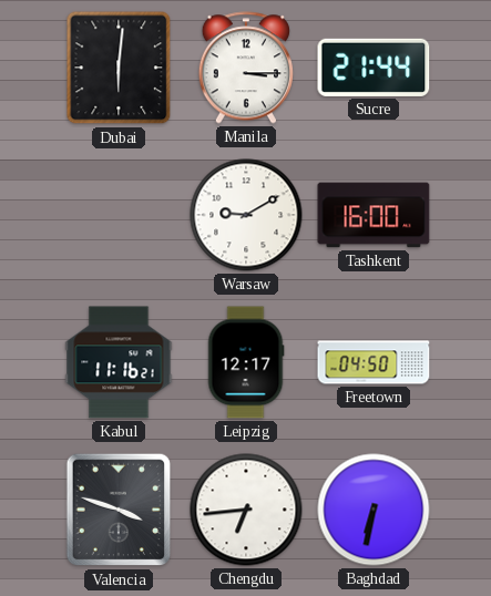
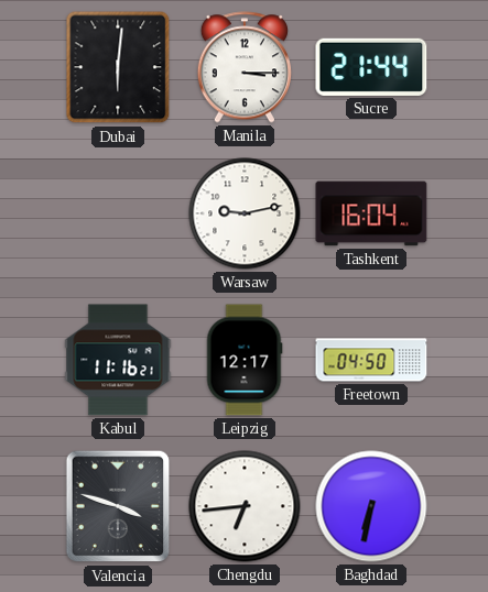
Warsaw: 9:10 -> 9:13 (245, 213)
Tashkent: 16:00 -> 16:04 (371, 213)
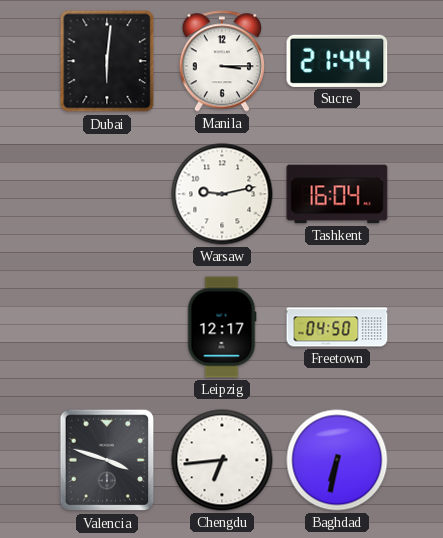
Kabul: 11:16 -> none (118, 360)
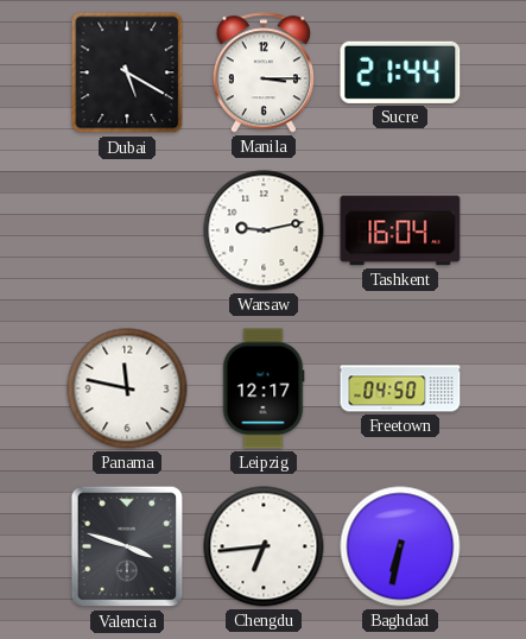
Dubai: 6:01 -> 5:20 (127, 72)
Panama: none -> 11:47 (127, 388)
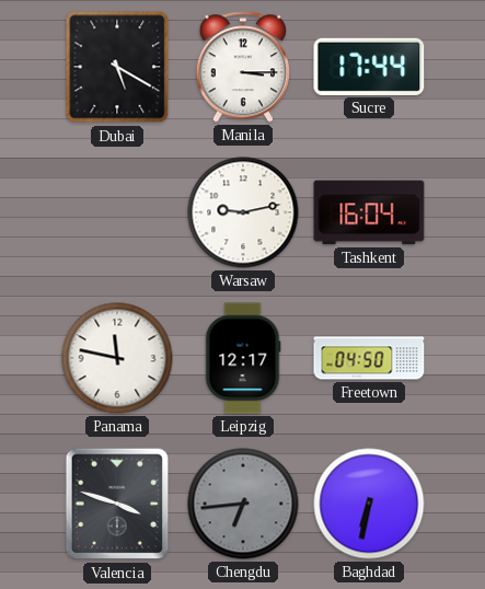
Sucre: 21:44 -> 17:44 (369, 67)
Chengdu dial: white -> grey (243, 504)
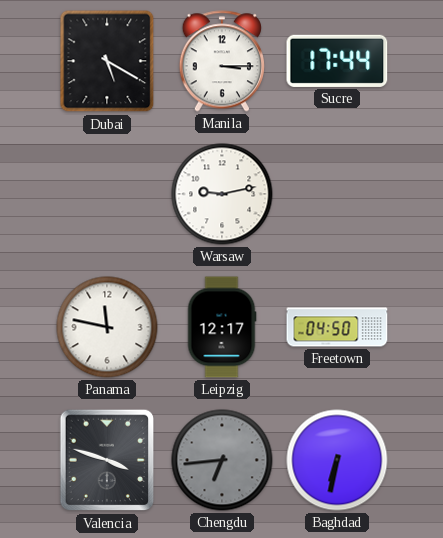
Tashkent: 16:04 -> none (369, 212)
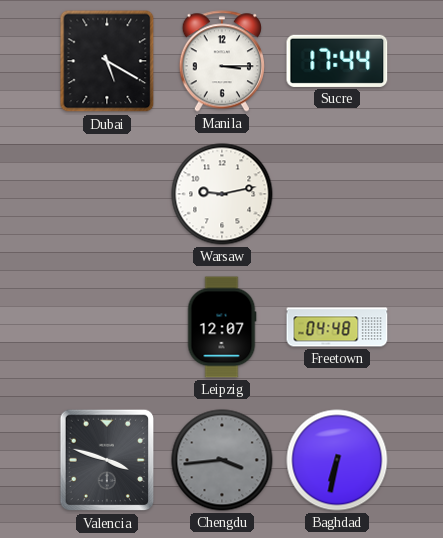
Panama: 11:47 -> none (107, 327)
Leipzig: 12:17 -> 12:07 (222, 327)
Freetown: 04:50 -> 04:48 (337, 327)
Chengdu: 6:44 -> 3:44 (222, 460)
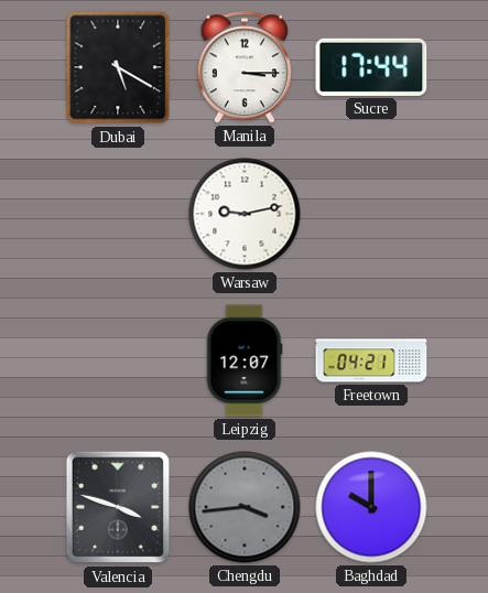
Freetown: 04:48 -> 04:21 (371, 360)
Baghdad: 6:32 -> 10:00 (371, 507)
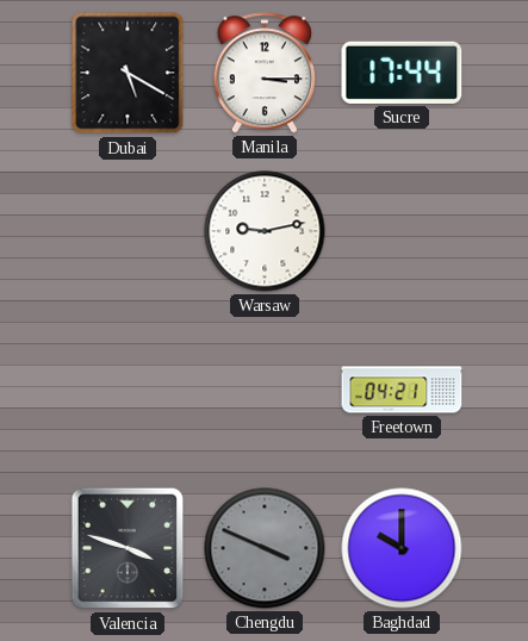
Leipzig: 12:07 -> none (245, 360)
Chengdu: 3:44 -> 3:49 (265, 548)
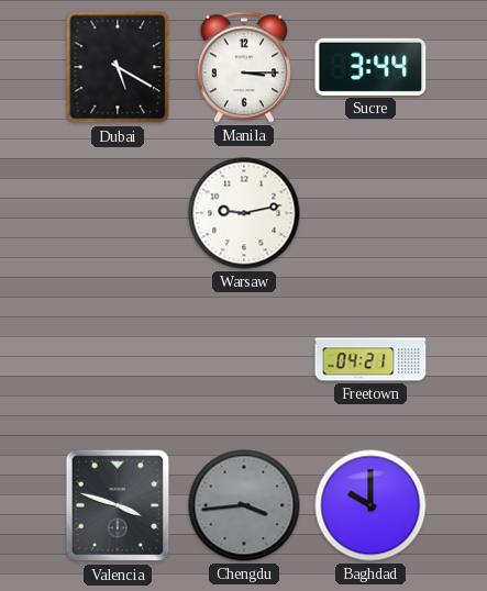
Sucre: 17:44 -> 3:44 (370, 67)
Chengdu: 3:49 -> 3:44 (244, 505)
